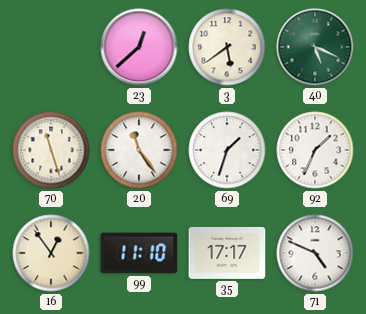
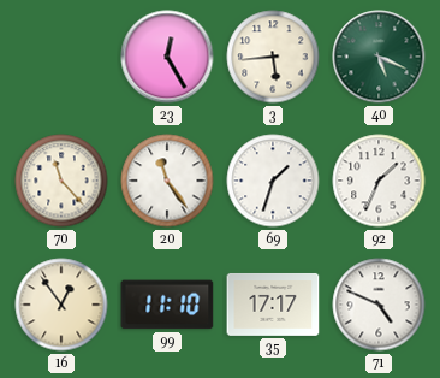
23: 12:38 -> 12:25 (167, 57)
3: 5:39 -> 5:44 (273, 57)
70: 11:27 -> 11:23 (61, 181)
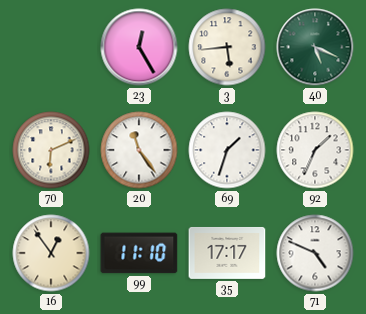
70: 11:23 -> 6:11 (51, 150)
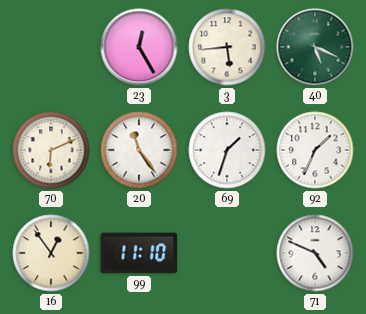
35: 17:17 -> none (227, 253)
